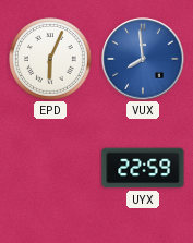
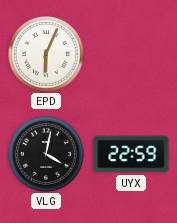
VUX: 7:59 -> none (143, 59)
VLG: none -> 4:02 (47, 155)
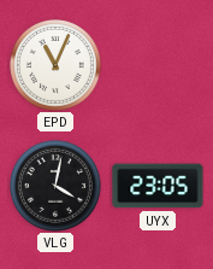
EPD: 6:04 -> 11:04 (57, 66)
UYX: 22:59 -> 23:05 (158, 186)
